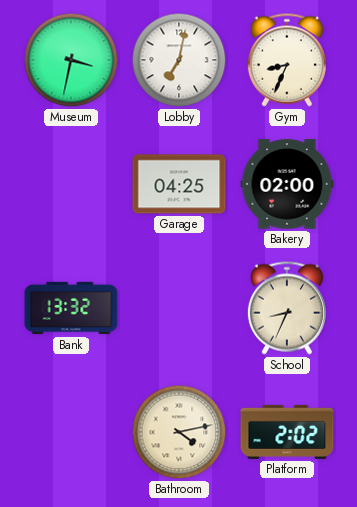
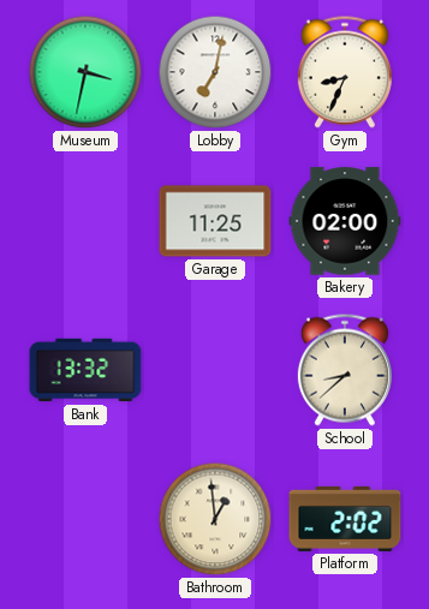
Garage: 04:25 -> 11:25 (215, 221)
School: 8:34 -> 8:38 (345, 370)
Bathroom: 4:13 -> 12:59 (215, 519)
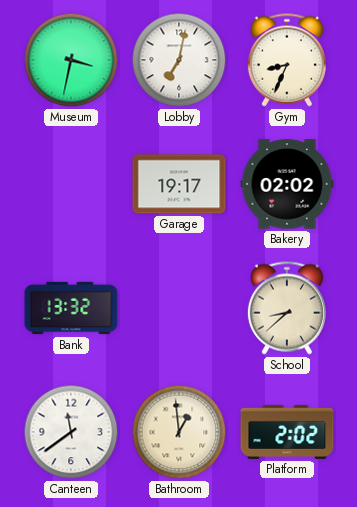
Garage: 11:25 -> 19:17 (179, 184)
Bakery: 02:00 -> 02:02 (287, 184)
Canteen: none -> 11:39 (71, 432)
